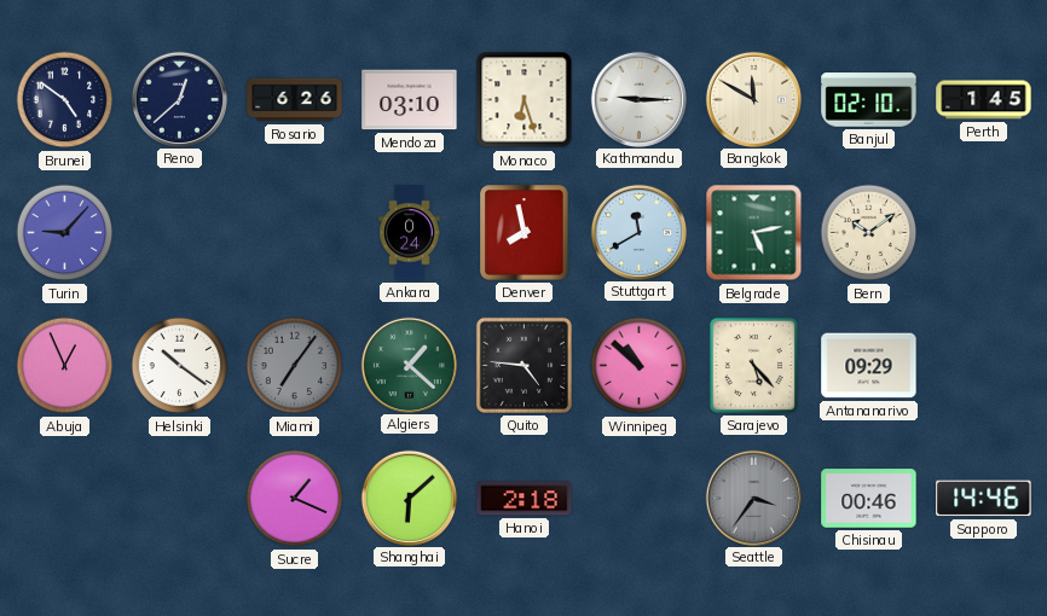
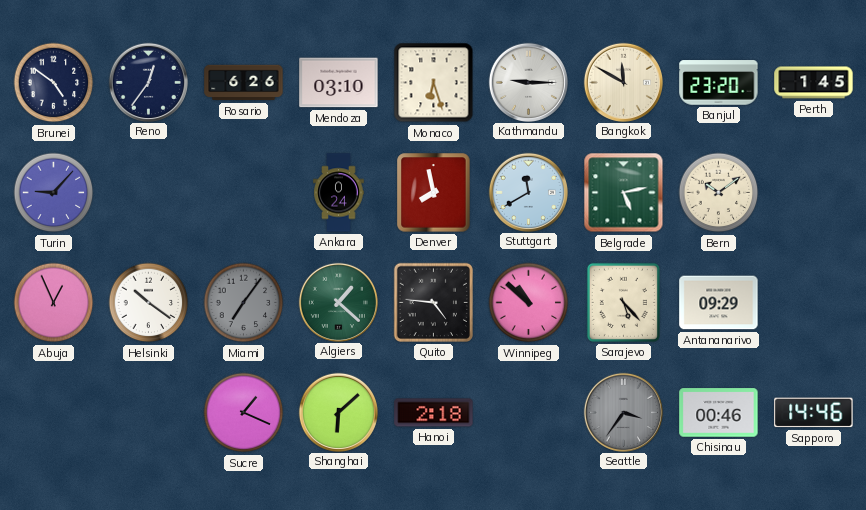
Reno: 12:38 -> 12:36 (148, 82)
Banjul: 02:10 -> 23:20 (719, 83)
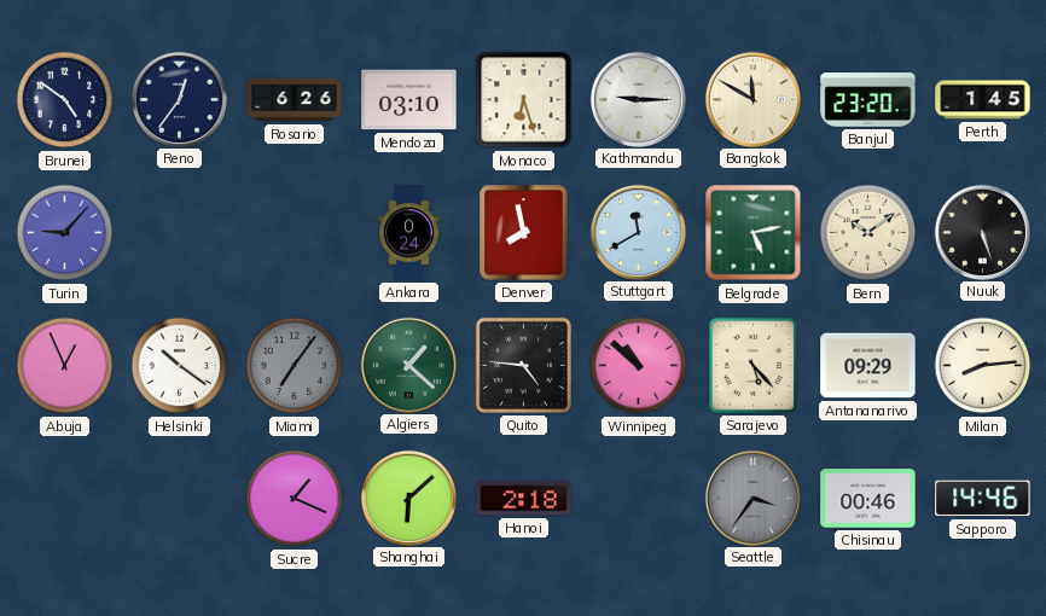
Nuuk: none -> 5:27 (982, 232)
Milan: none -> 8:14 (983, 366)
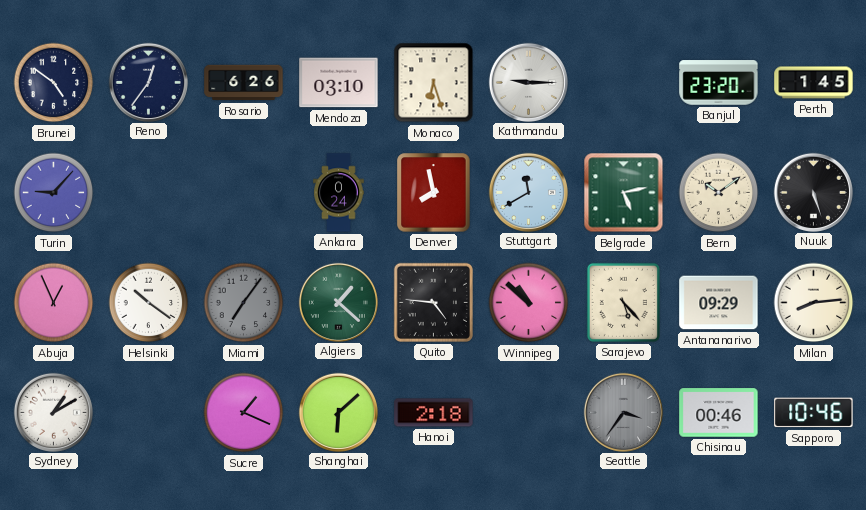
Bangkok: 11:50 -> none (752, 99)
Sydney: none -> 1:10 (53, 412)
Sapporo: 14:46 -> 10:46 (814, 413)
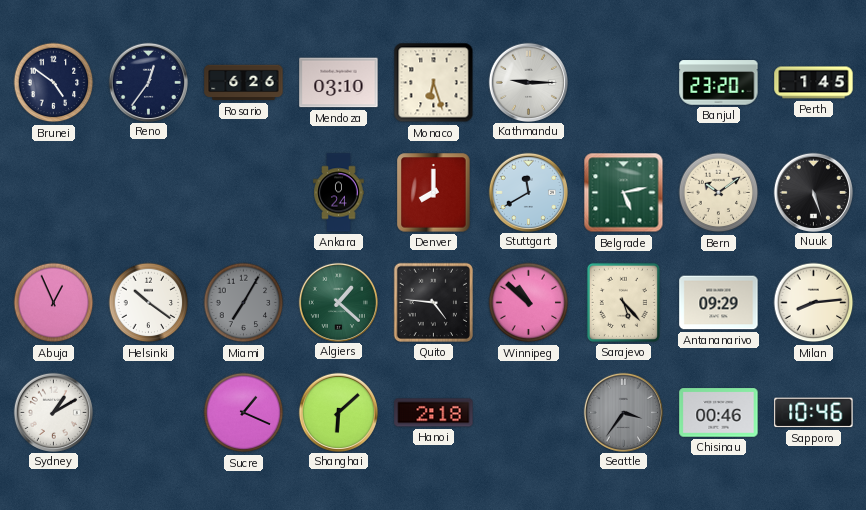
Turin: 9:07 -> none (54, 193)
Denver: 7:58 -> 8:00 (434, 193)
Miami: 7:06 -> 7:05 (244, 303)
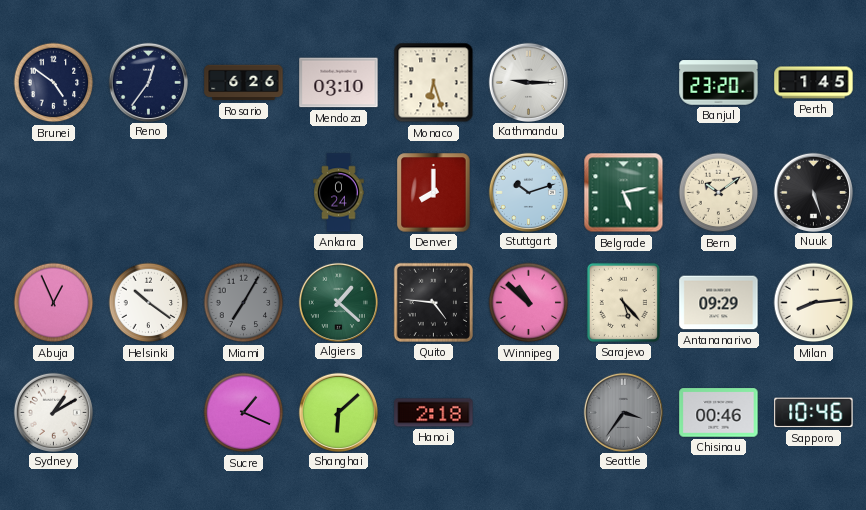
Stuttgart: 11:40 -> 10:12 (528, 192)
